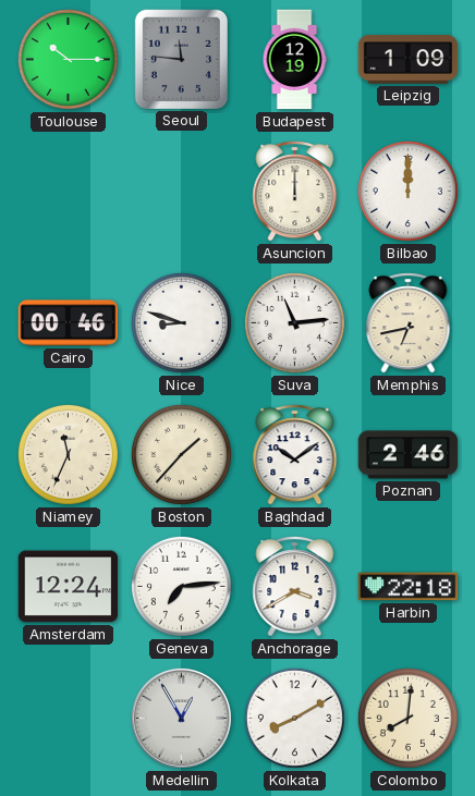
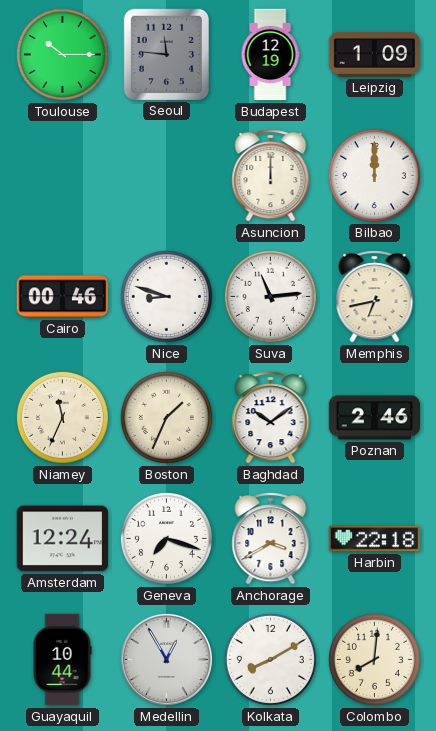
Boston: 1:37 -> 1:34 (166, 417)
Geneva: 7:14 -> 7:18 (166, 538)
Guayaquil: none -> 10:44 (62, 660)
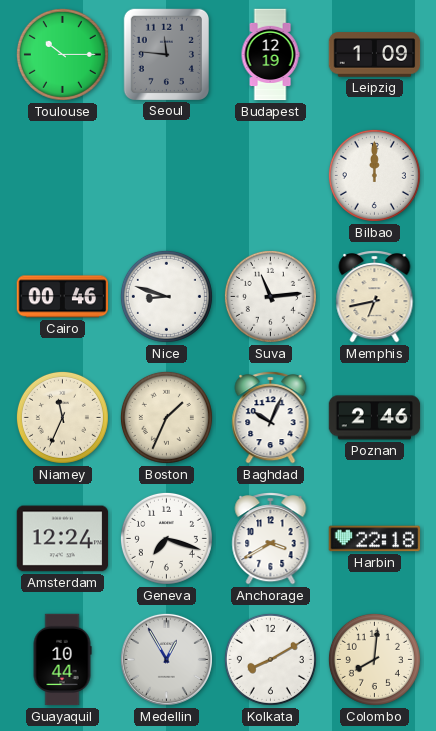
Asuncion: 12:00 -> none (271, 176)
Baghdad: 10:09 -> 10:04 (271, 418)
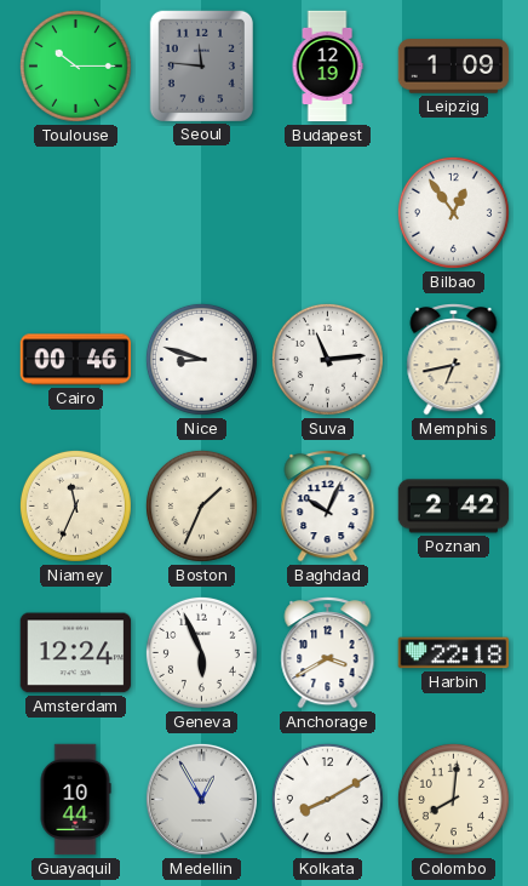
Bilbao: 12:00 -> 12:54 (453, 212)
Poznan: 2:46 -> 2:42 (454, 507)
Geneva: 7:18 -> 5:56 (201, 652)
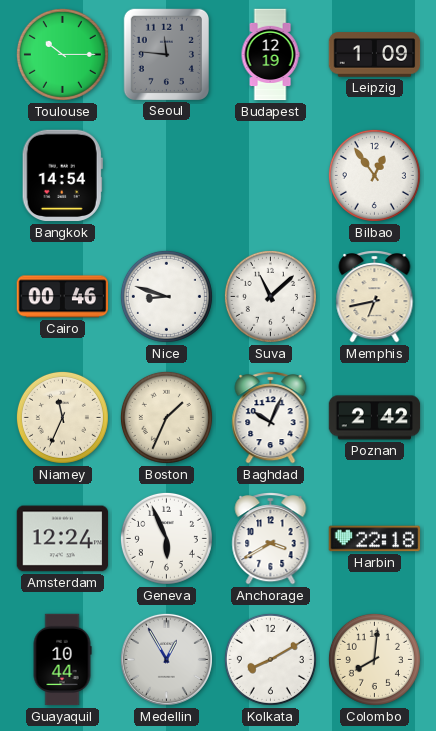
Bangkok: none -> 14:54 (62, 176)
Suva: 11:14 -> 11:08 (270, 296)
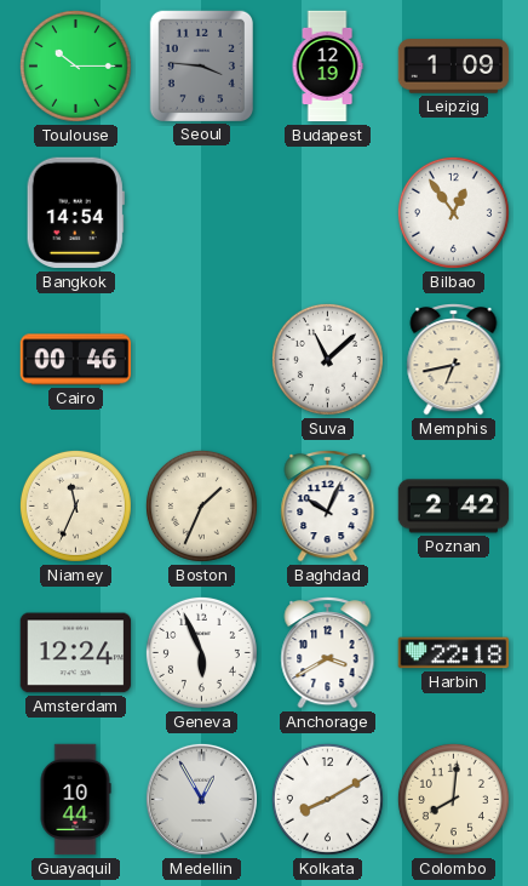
Seoul: 11:46 -> 3:46 (201, 65)
Nice: 8:48 -> none (166, 296)
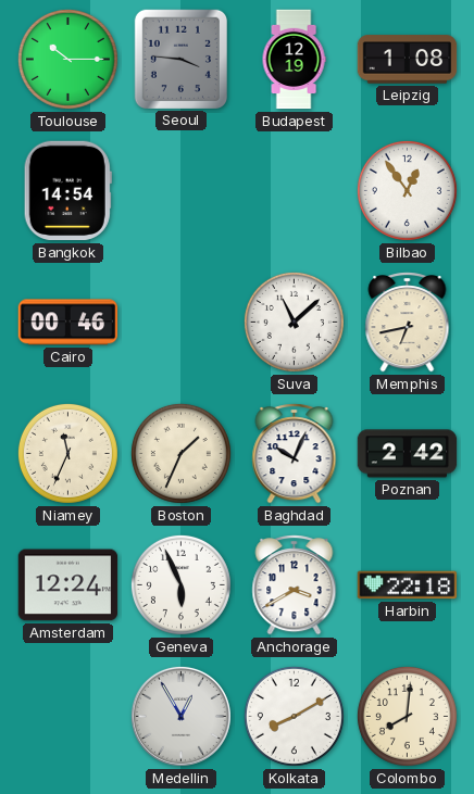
Leipzig: 1:09 -> 1:08 (408, 60)
Guayaquil: 10:44 -> none (75, 800)
